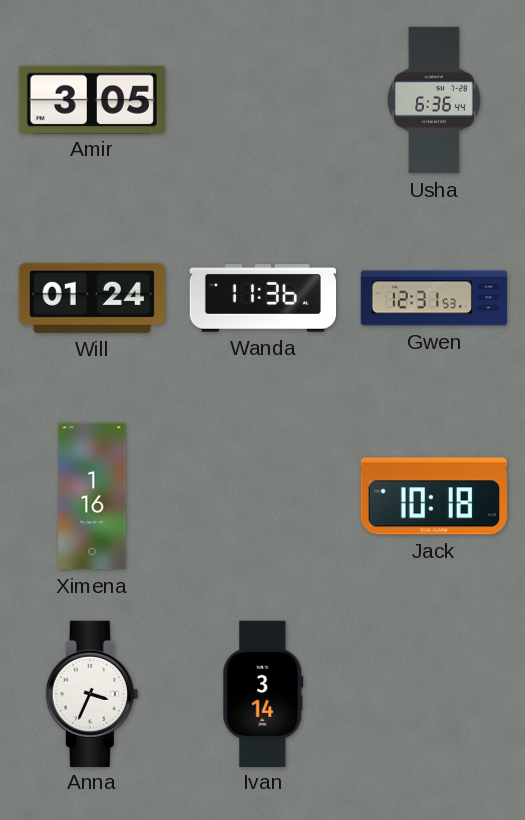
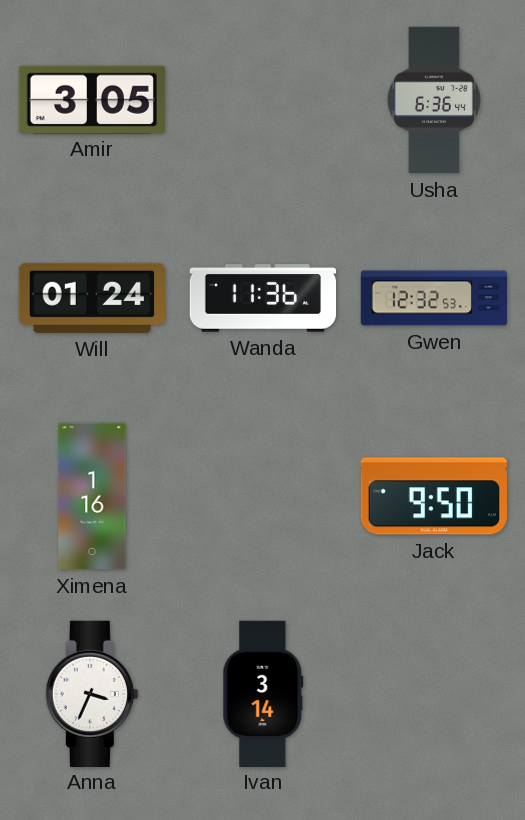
Gwen: 12:31 -> 12:32 (434, 298)
Jack: 10:18 -> 9:50 (434, 496)
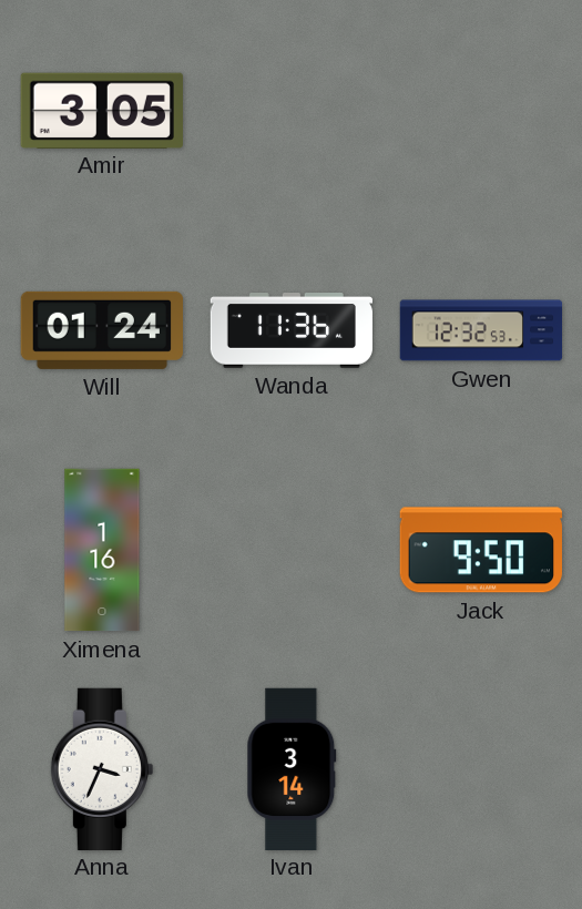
Usha: 6:36 -> none (434, 100)
